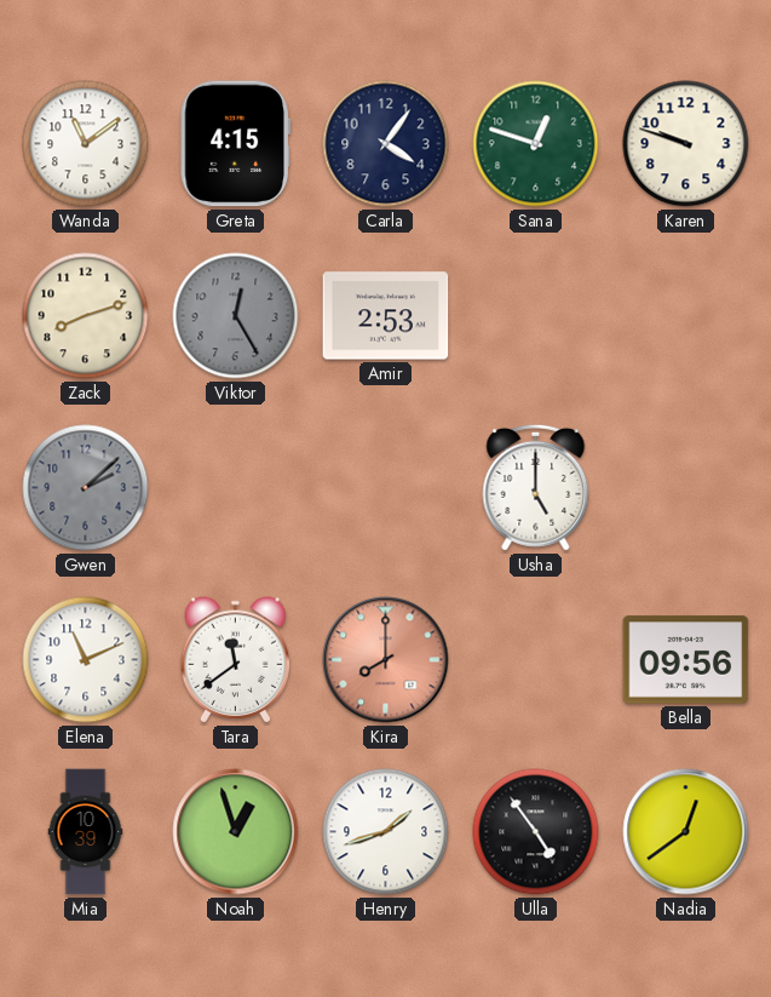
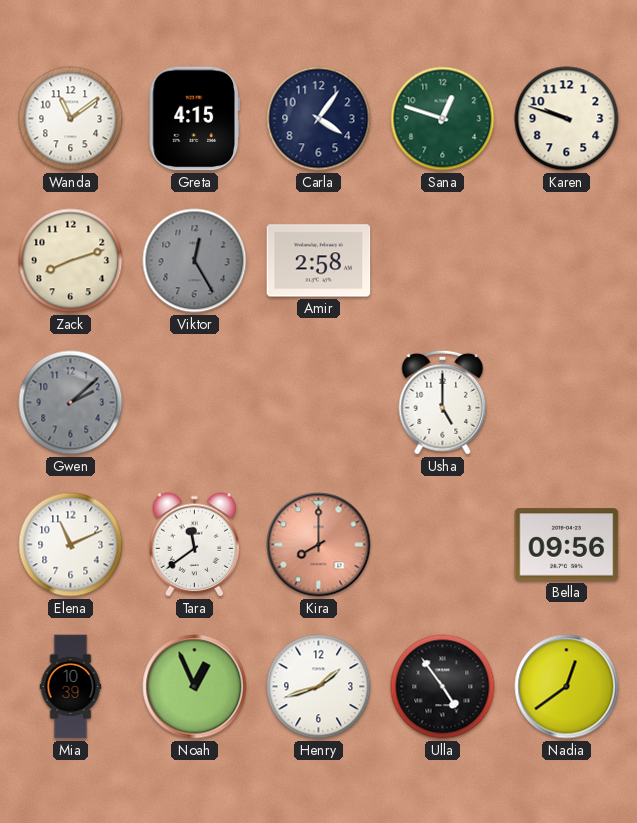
Amir: 2:53 -> 2:58 (319, 261)
Noah: 12:57 -> 12:56 (195, 687)
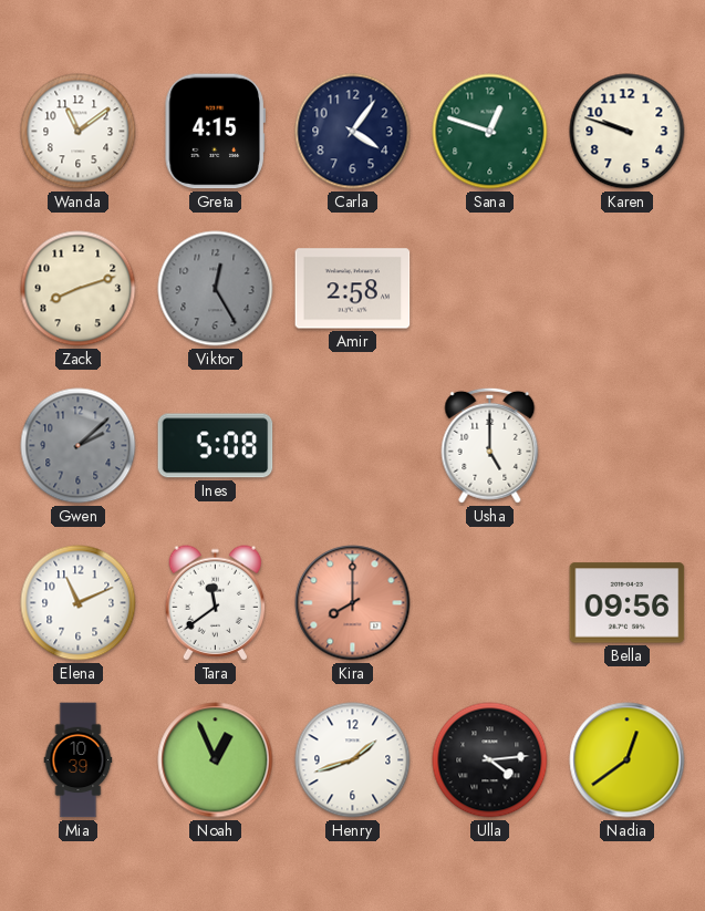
Ines: none -> 5:08 (216, 446)
Ulla: 4:54 -> 4:14 (490, 760)
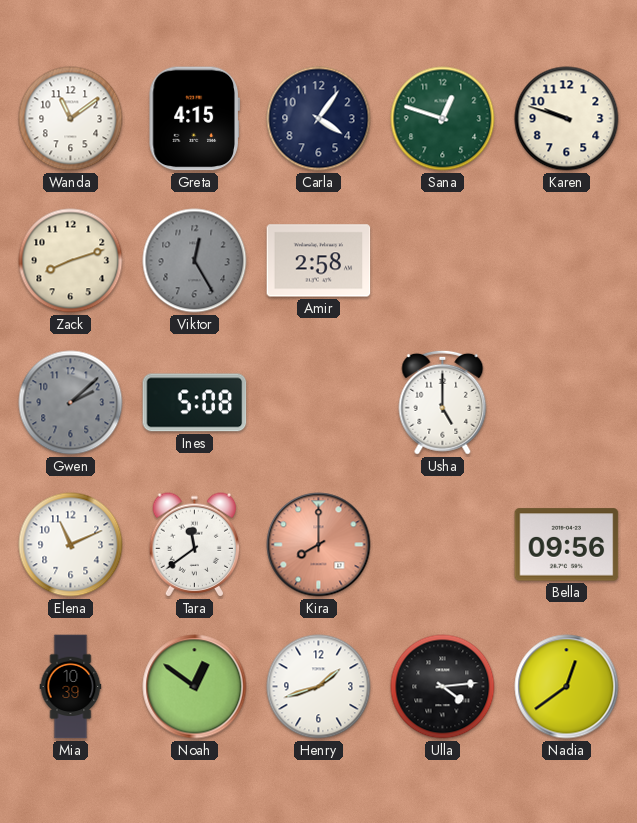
Noah: 12:56 -> 12:51 (195, 687)
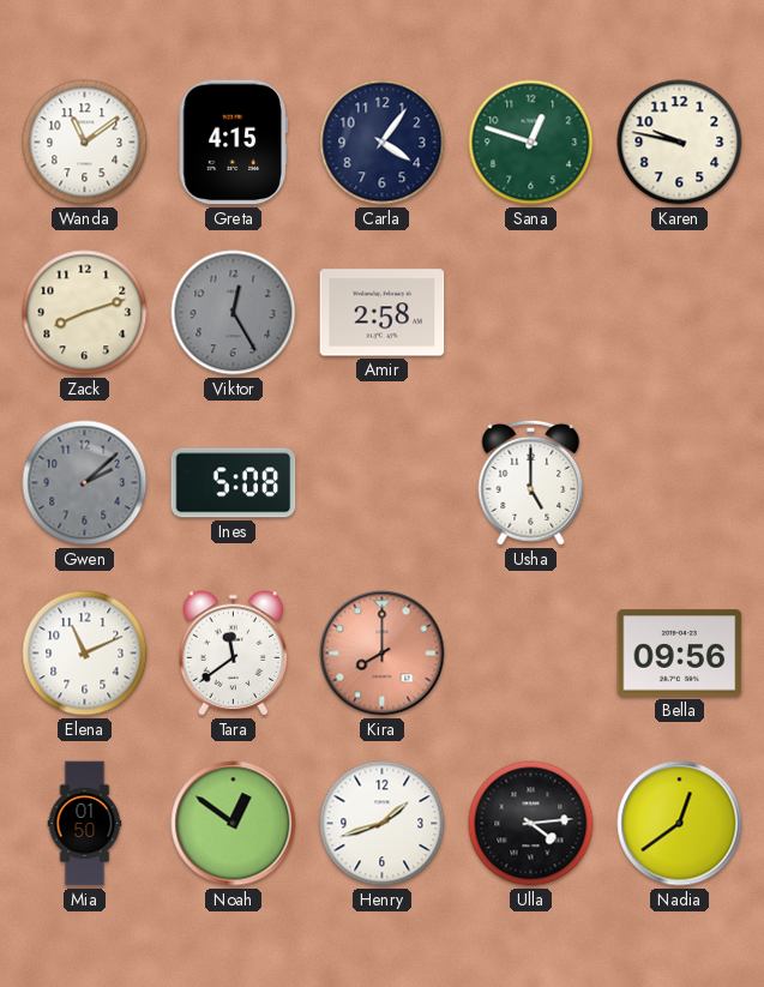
Karen: 9:48 -> 9:47 (680, 143)
Mia: 10:39 -> 01:50 (85, 824)
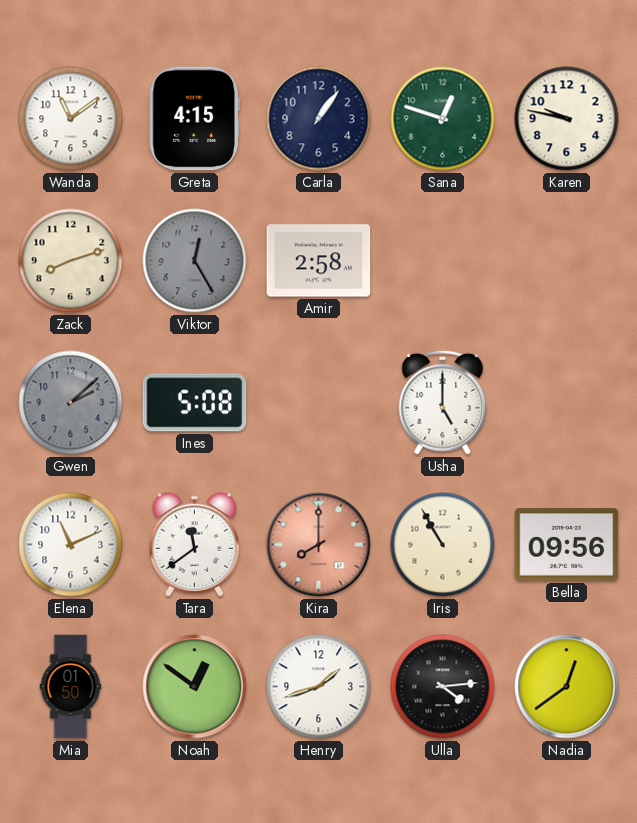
Carla: 4:06 -> 1:06 (319, 119)
Iris: none -> 10:55 (443, 545)
